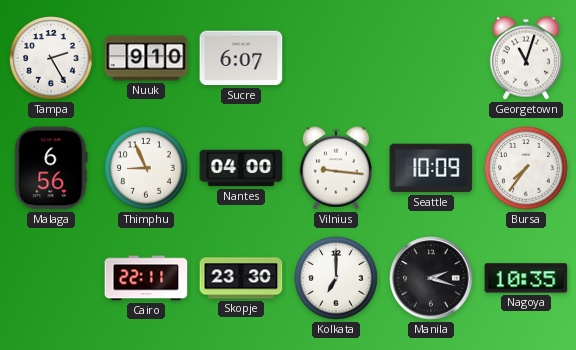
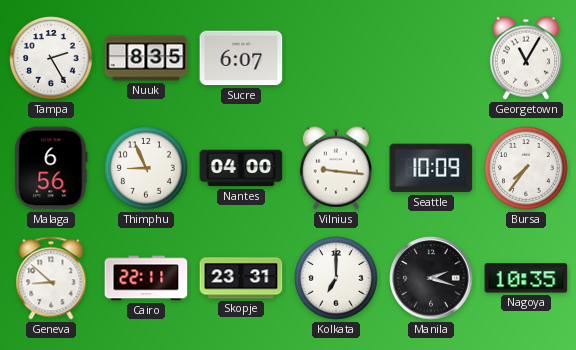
Nuuk: 9:10 -> 8:35 (146, 58)
Georgetown: 11:03 -> 11:05 (526, 58)
Geneva: none -> 8:52 (51, 278)
Skopje: 23:30 -> 23:31 (241, 278)
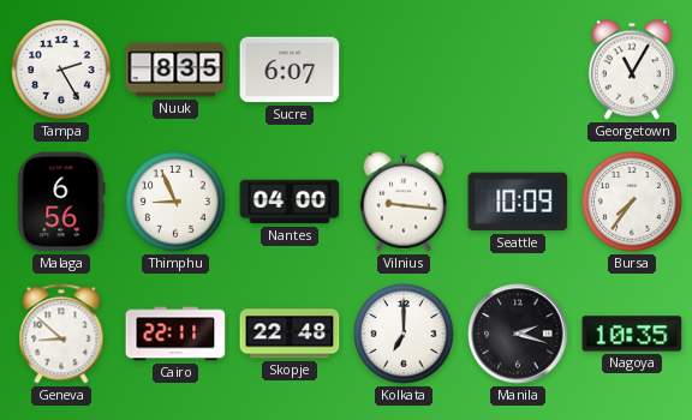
Skopje: 23:31 -> 22:48 (290, 334)
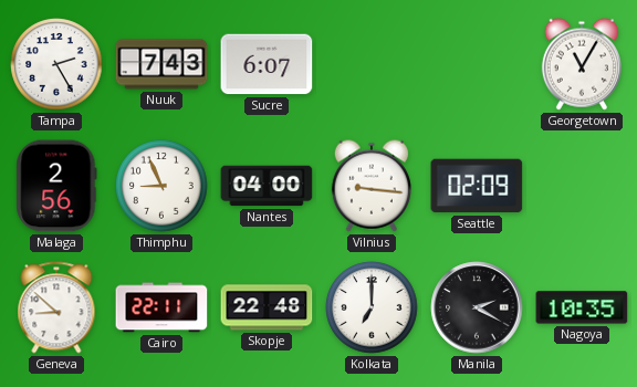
Nuuk: 8:35 -> 7:43 (161, 64)
Malaga: 6:56 -> 2:56 (56, 186)
Seattle: 10:09 -> 02:09 (477, 186)
Bursa: 7:36 -> none (632, 202)
Manila: 2:18 -> 2:20 (477, 307)
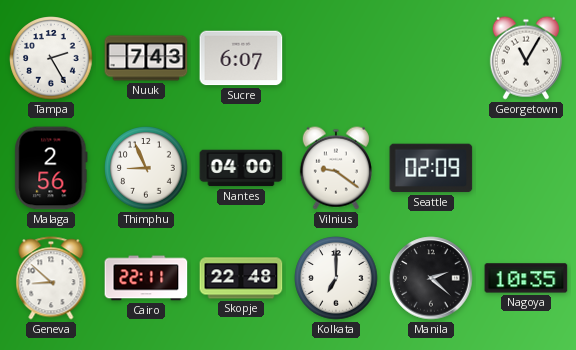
Vilnius: 9:16 -> 9:21 (336, 168)
Manila: 2:20 -> 2:22 (431, 278)
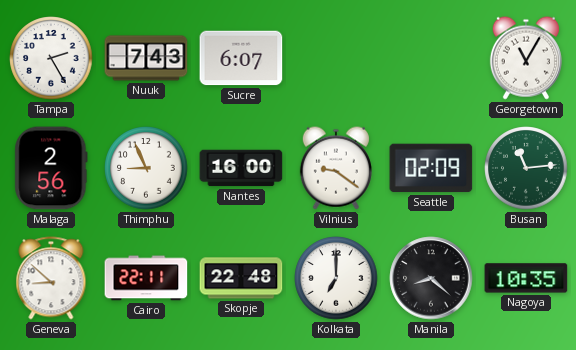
Nantes: 04:00 -> 16:00 (241, 168)
Busan: none -> 11:14 (526, 168)
Manila: 2:22 -> 8:22 (431, 278)
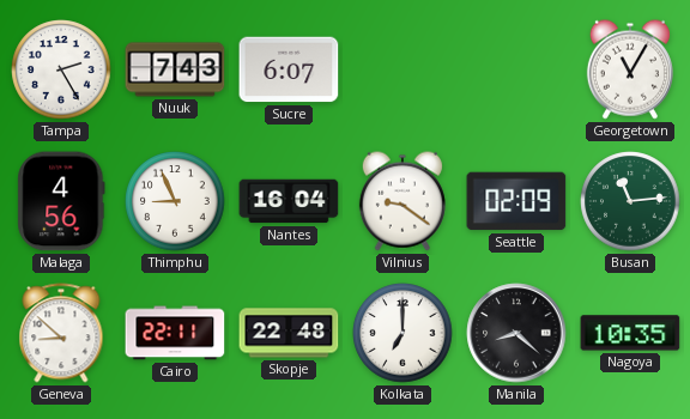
Malaga: 2:56 -> 4:56 (61, 201)
Nantes: 16:00 -> 16:04 (289, 201)
